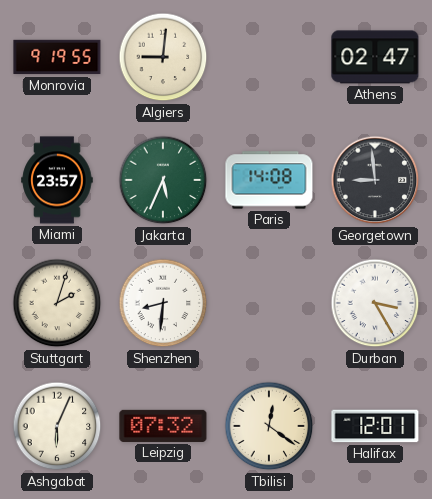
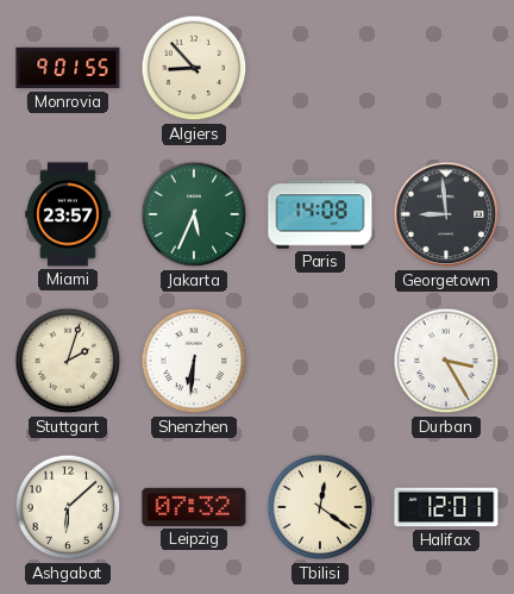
Monrovia: 9:19 -> 9:01 (68, 68)
Algiers: 9:01 -> 8:53 (194, 68)
Athens: 02:47 -> none (375, 57)
Shenzhen: 8:31 -> 6:31 (194, 361)
Ashgabat: 6:04 -> 6:08 (68, 507)
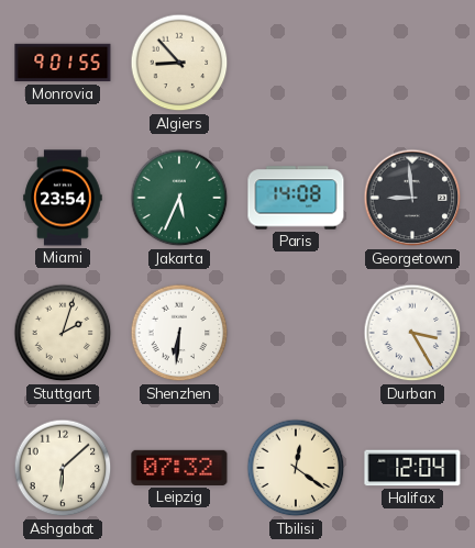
Miami: 23:57 -> 23:54 (63, 198)
Halifax: 12:01 -> 12:04 (412, 468)
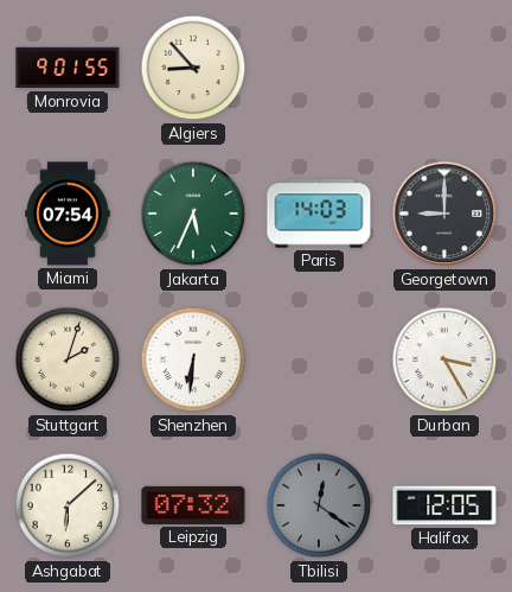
Miami: 23:54 -> 07:54 (68, 214)
Paris: 14:08 -> 14:03 (319, 214)
Georgetown: 8:59 -> 9:00 (444, 214)
Tbilisi dial: cream -> grey (319, 505)
Halifax: 12:04 -> 12:05 (444, 505)
